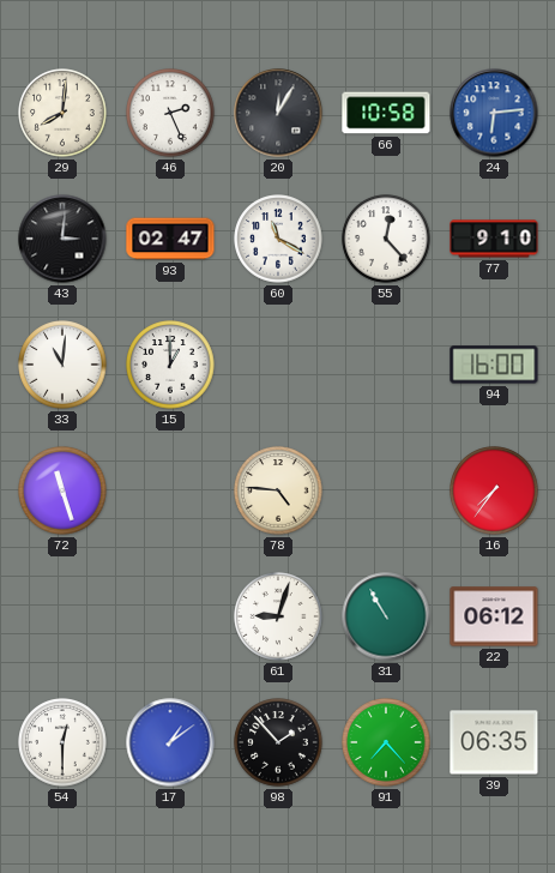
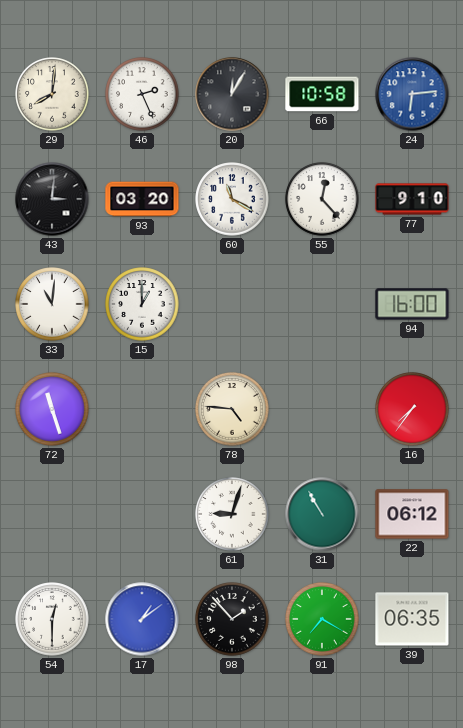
93: 02:47 -> 03:20 (142, 199)
91: 7:23 -> 7:20 (322, 619)
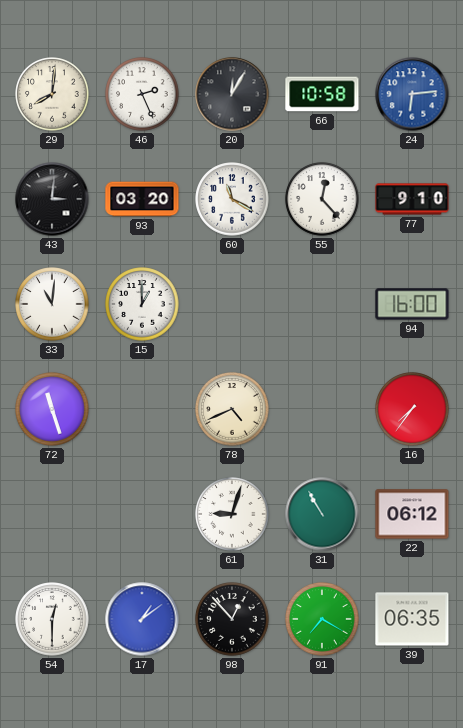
78: 4:46 -> 4:41 (232, 409)
98: 1:53 -> 12:53 (232, 619)
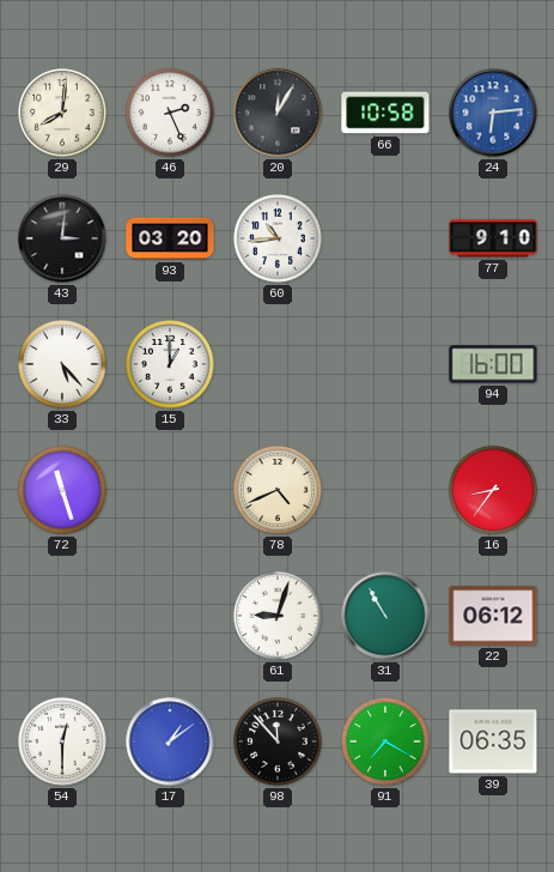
60: 11:20 -> 10:44 (278, 238)
55: 12:23 -> none (322, 199)
33: 11:01 -> 5:23 (62, 364)
16: 7:36 -> 8:36 (493, 490)
98: 12:53 -> 11:53 (278, 741)
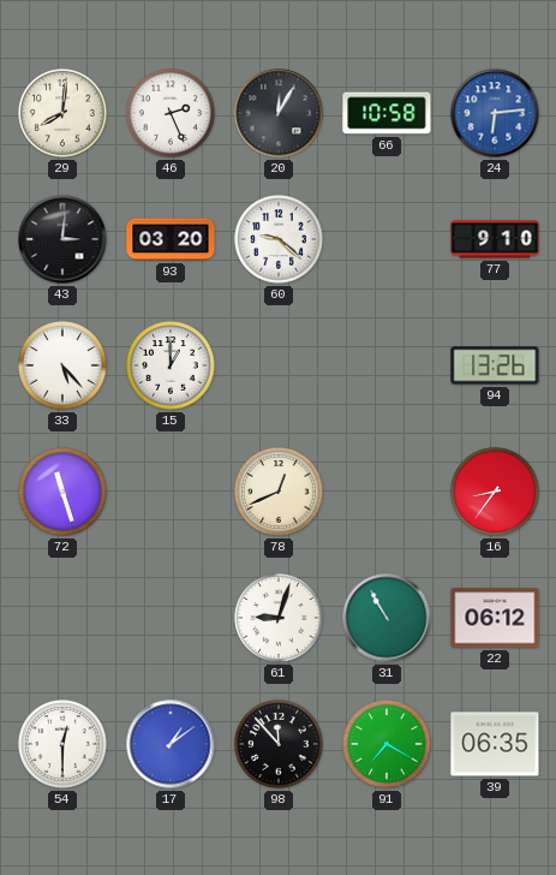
60: 10:44 -> 9:22 (279, 239)
94: 16:00 -> 13:26 (495, 365)
78: 4:41 -> 12:41 (279, 492)
